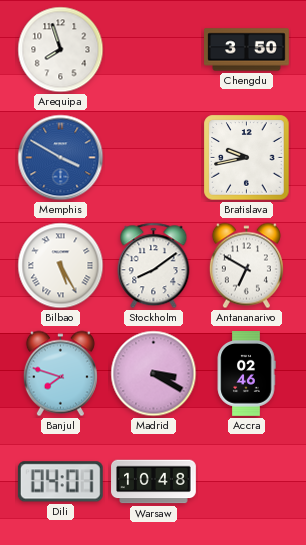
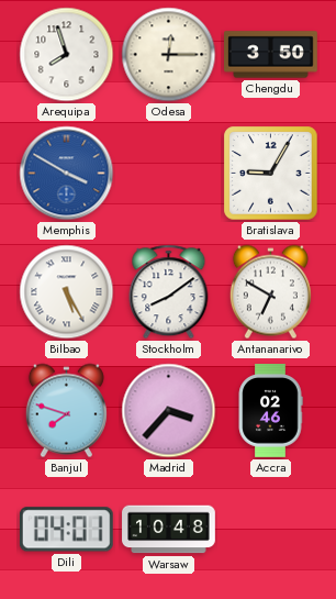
Odesa: none -> 12:15 (169, 55)
Bratislava: 9:43 -> 9:05 (271, 174)
Madrid: 3:20 -> 3:37 (169, 411)
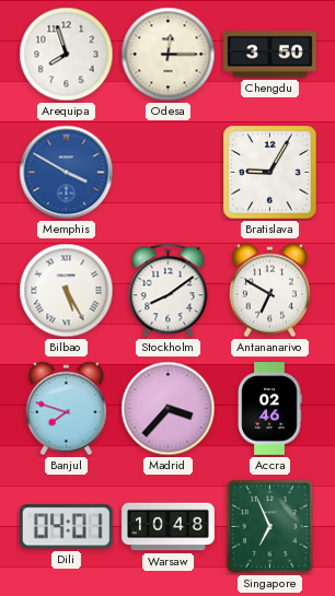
Singapore: none -> 6:56 (269, 526)
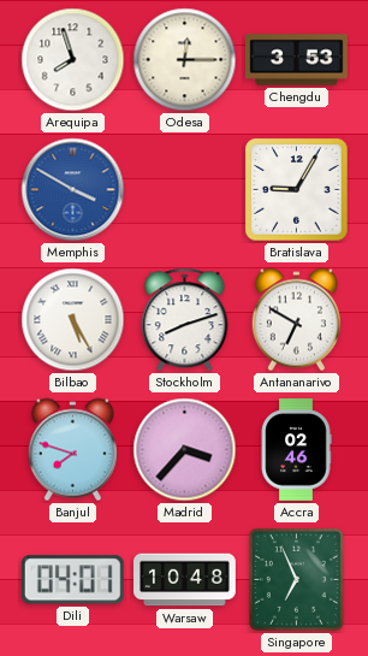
Chengdu: 3:50 -> 3:53 (297, 60)
Stockholm: 8:09 -> 8:12 (185, 320)
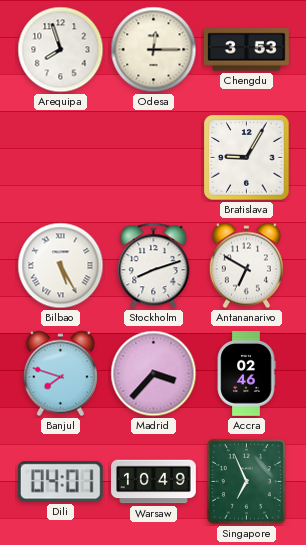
Memphis: 3:50 -> none (73, 190)
Warsaw: 10:48 -> 10:49 (154, 482)
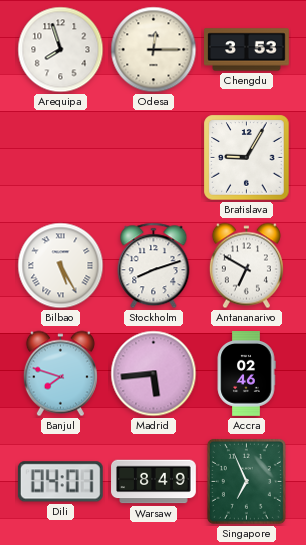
Madrid: 3:37 -> 5:44 (154, 374)
Warsaw: 10:49 -> 8:49 (154, 482)
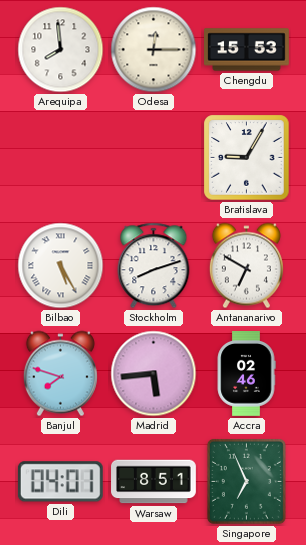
Arequipa: 7:57 -> 7:59 (61, 50)
Chengdu: 3:53 -> 15:53 (247, 50)
Warsaw: 8:49 -> 8:51 (154, 482)
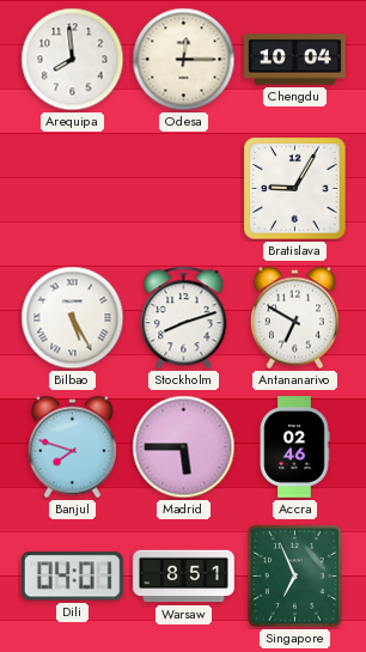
Chengdu: 15:53 -> 10:04 (295, 60)
Madrid: 5:44 -> 5:45 (184, 447)
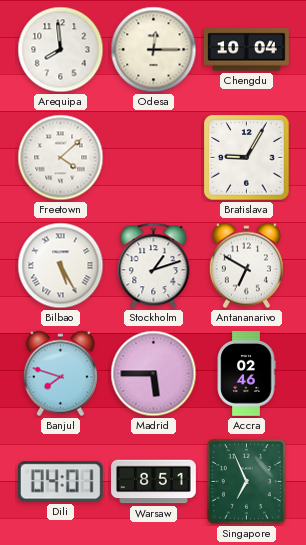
Freetown: none -> 4:08 (61, 158)
Stockholm: 8:12 -> 1:12 (154, 266)
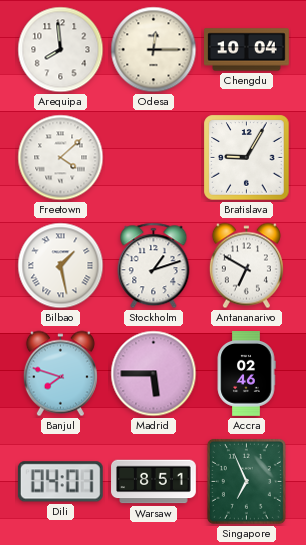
Bilbao: 5:25 -> 1:28 (61, 266)
